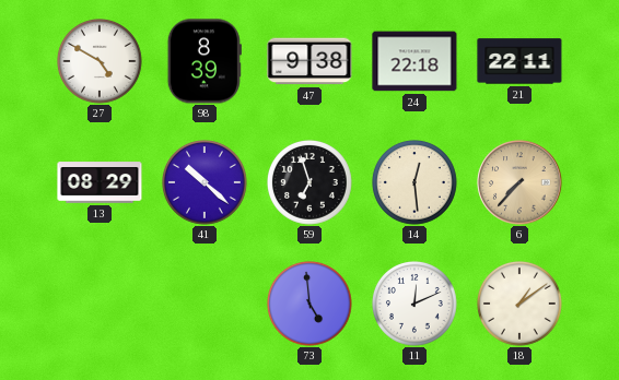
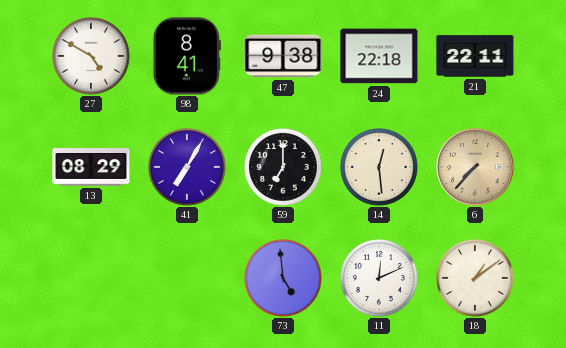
98: 8:39 -> 8:41 (187, 56)
41: 10:22 -> 7:05 (188, 168)
59: 6:57 -> 7:00 (284, 168)
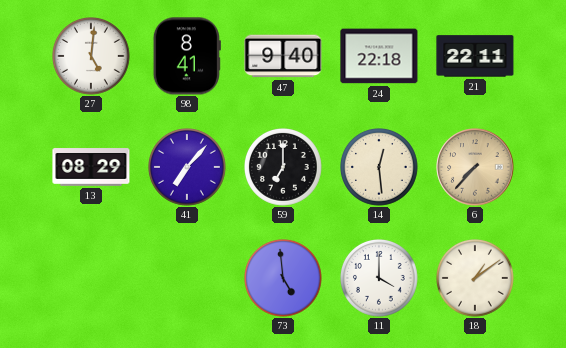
27: 4:50 -> 5:01 (92, 57)
47: 9:38 -> 9:40 (283, 56)
41: 7:05 -> 7:07 (188, 168)
11: 12:11 -> 4:00 (380, 279)
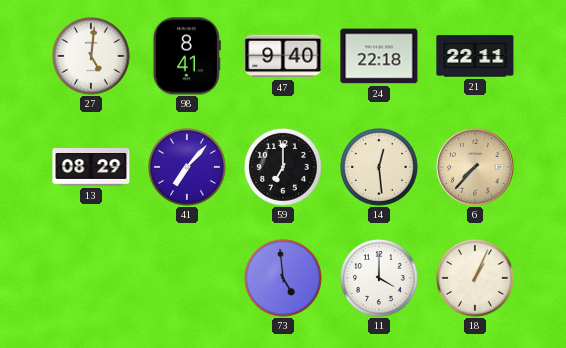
18: 1:09 -> 1:04 (476, 279)
